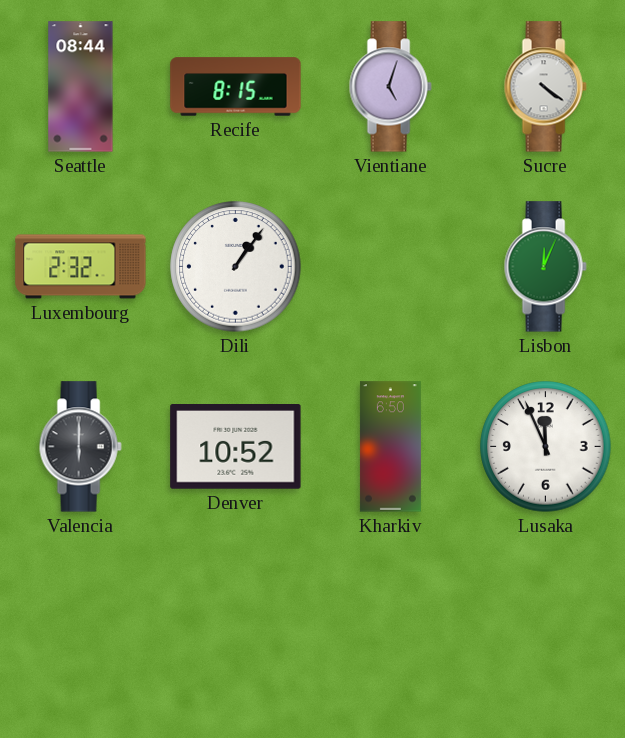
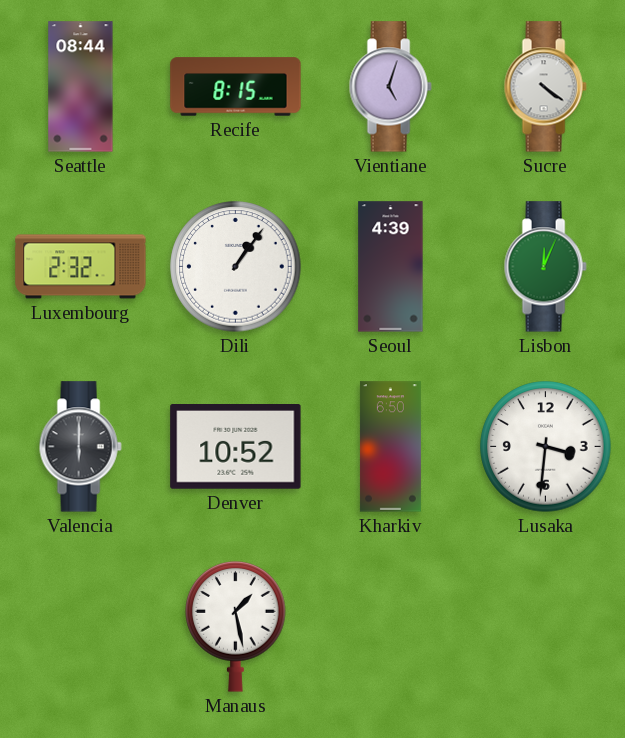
Seoul: none -> 4:39 (391, 267)
Lusaka: 11:56 -> 3:31 (546, 447)
Manaus: none -> 1:28 (236, 627)
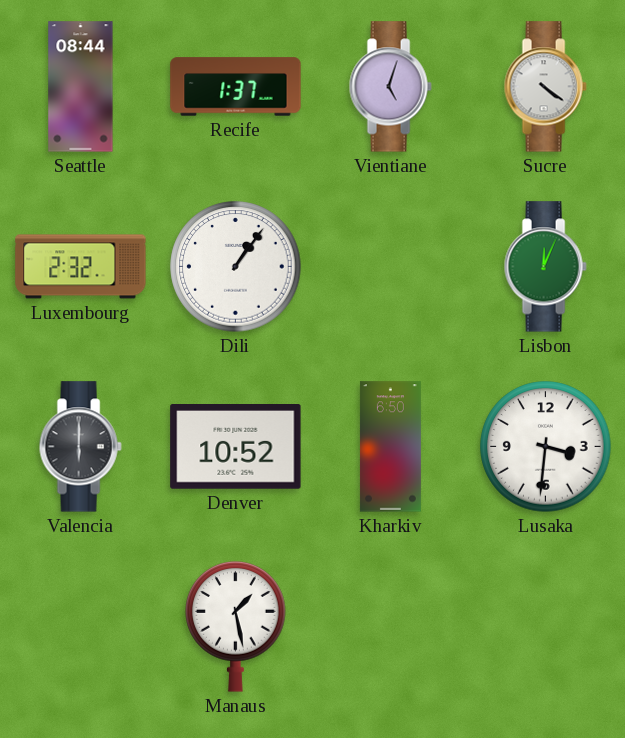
Recife: 8:15 -> 1:37 (236, 87)
Seoul: 4:39 -> none (391, 267)
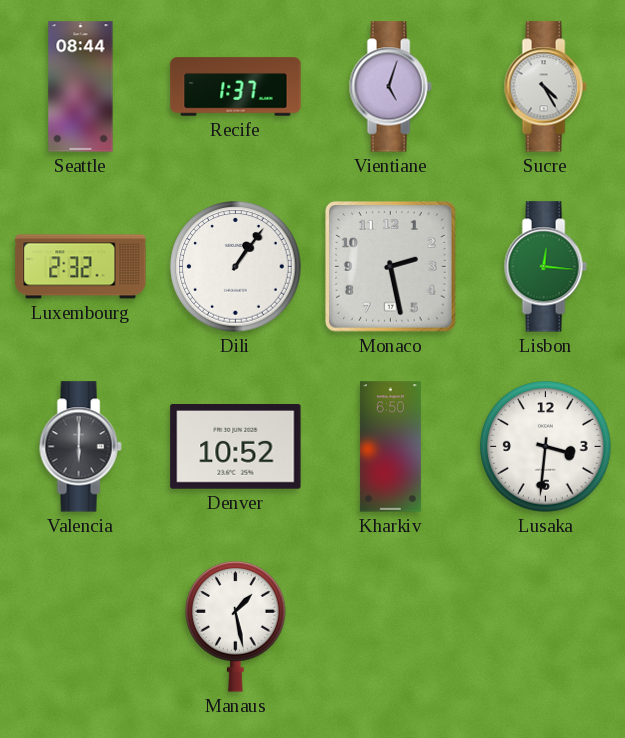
Sucre: 4:21 -> 4:25 (545, 87)
Monaco: none -> 2:28 (391, 267)
Lisbon: 12:04 -> 12:16 (545, 267)
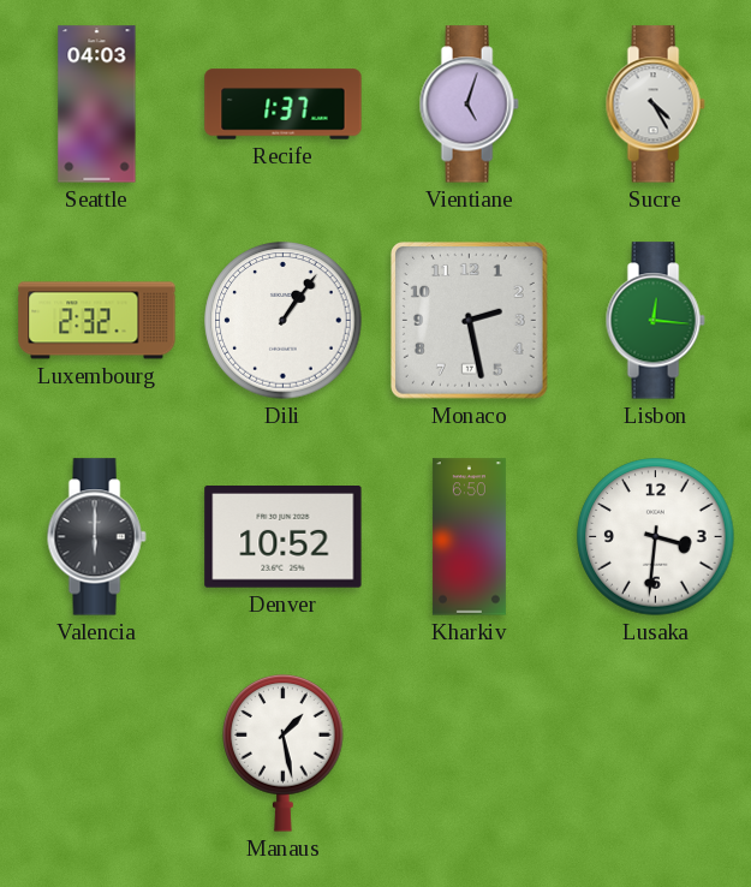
Seattle: 08:44 -> 04:03 (97, 105)
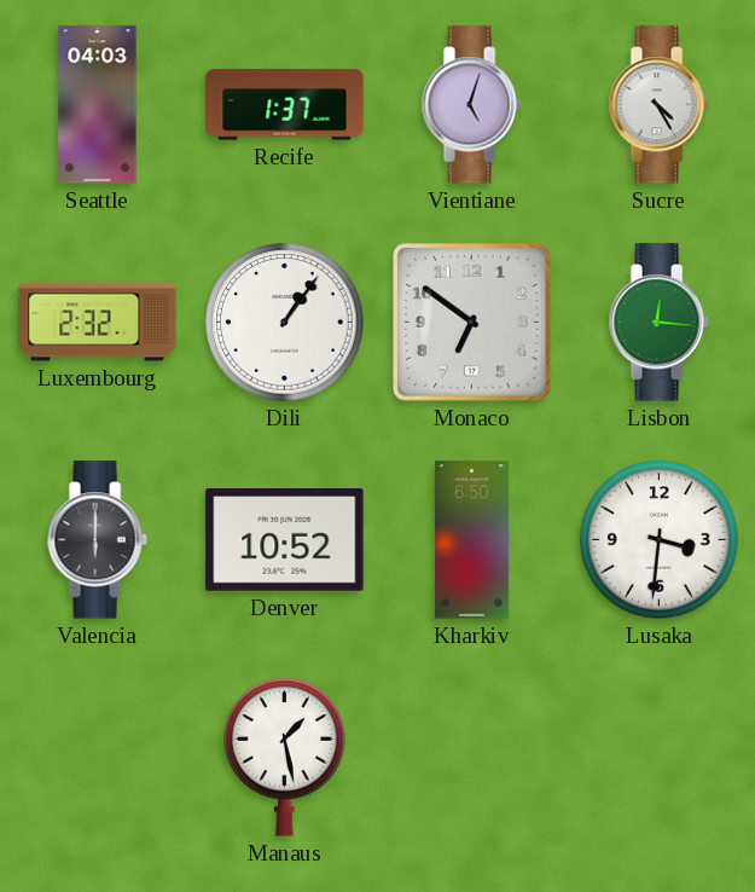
Monaco: 2:28 -> 6:51 (472, 323)
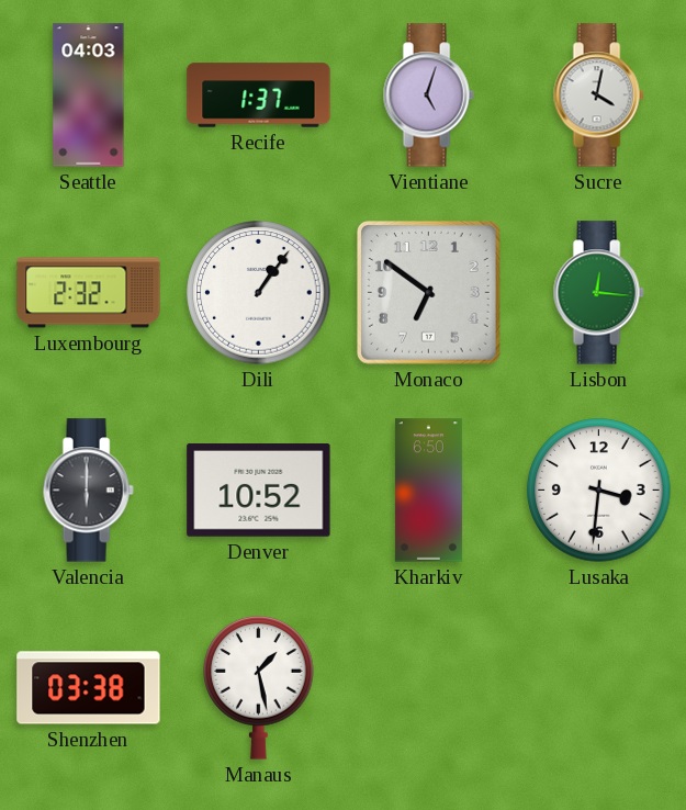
Sucre: 4:25 -> 4:02 (598, 95)
Shenzhen: none -> 03:38 (89, 688)
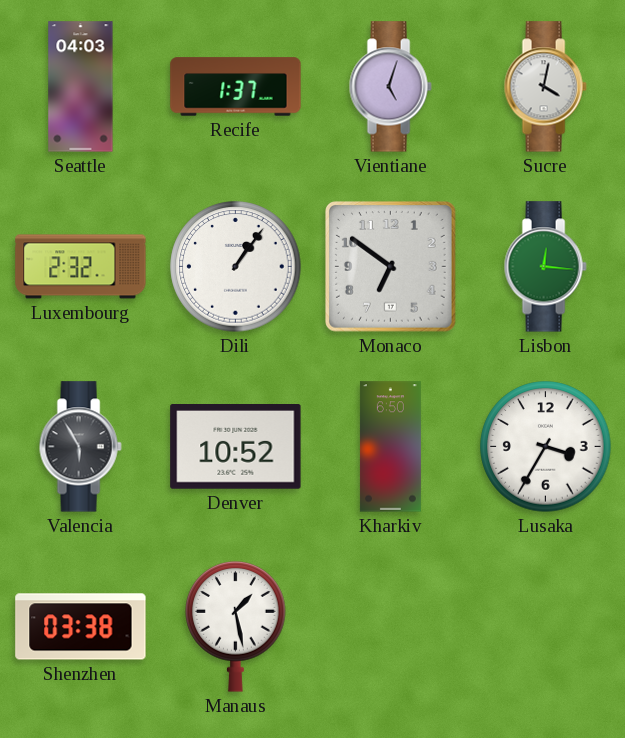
Valencia: 6:00 -> 5:55 (80, 447)
Lusaka: 3:31 -> 3:35 (546, 447)
